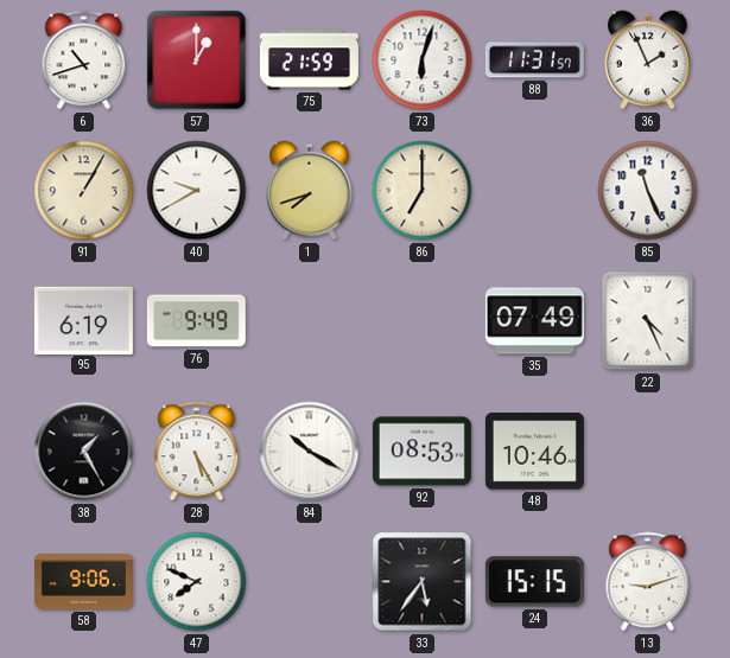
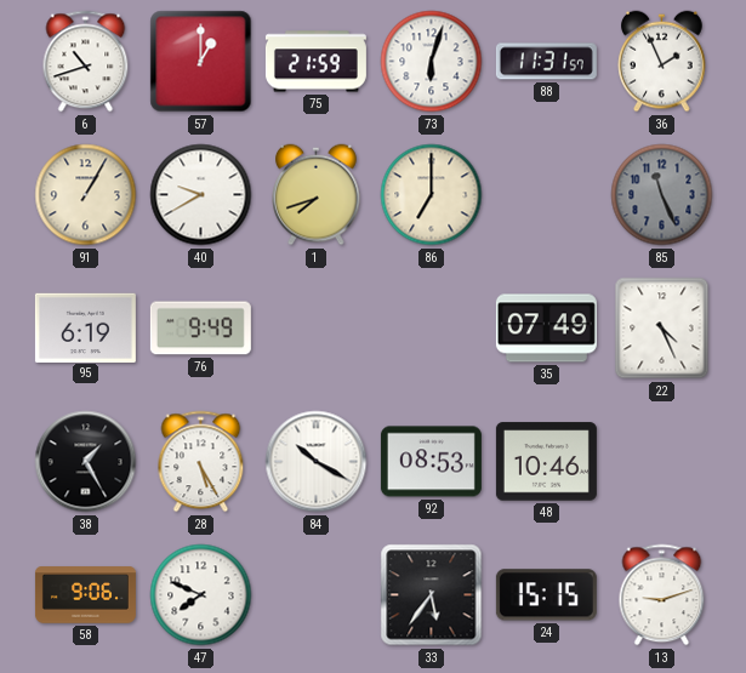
85 dial: white -> grey (662, 195)
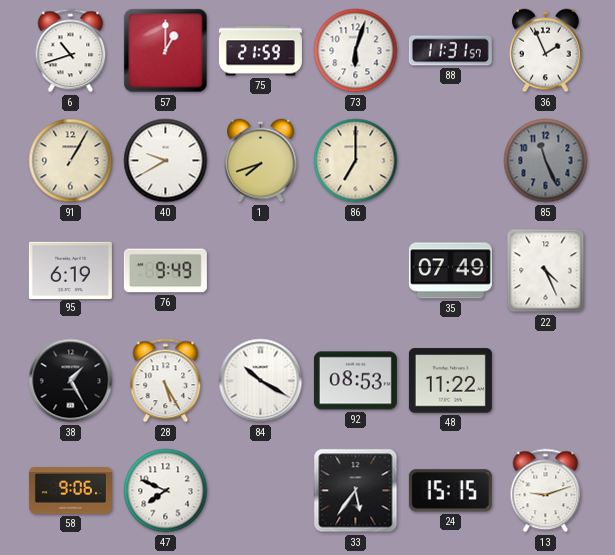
48: 10:46 -> 11:22 (450, 381)
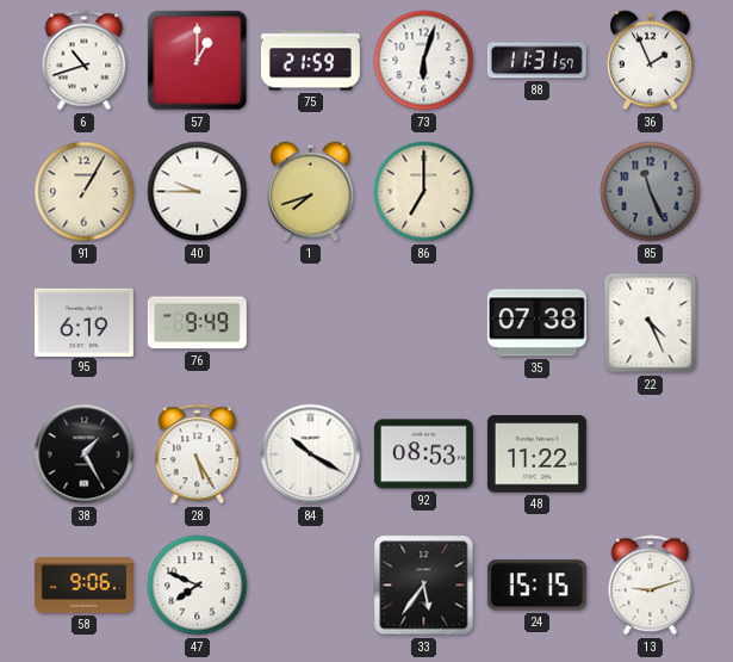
40: 9:40 -> 9:45 (198, 192)
35: 07:49 -> 07:38 (536, 323)
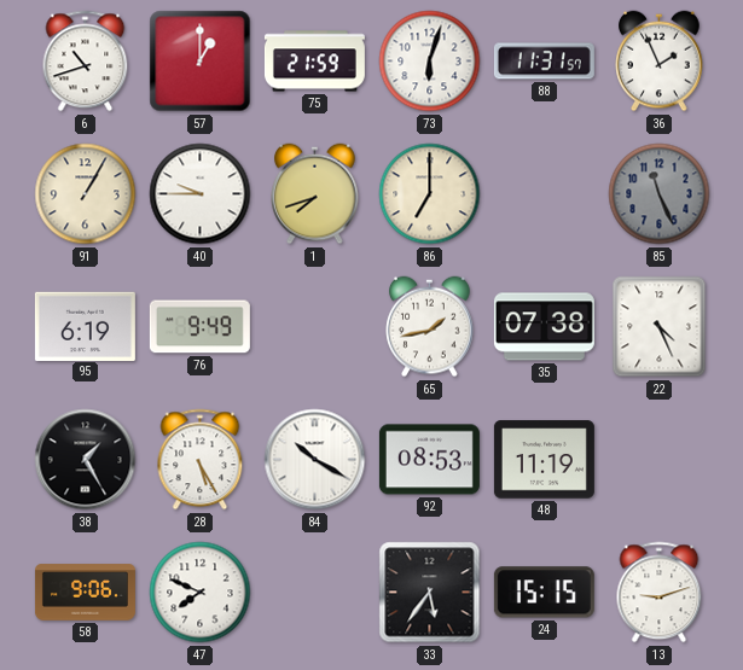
65: none -> 1:43 (430, 327)
48: 11:22 -> 11:19 (544, 460)
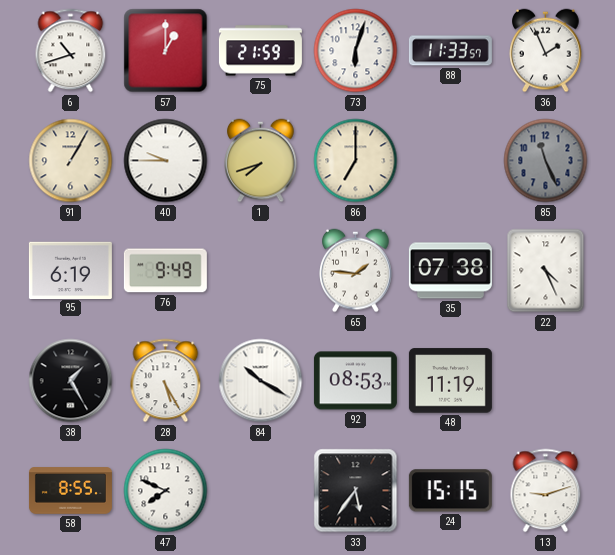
88: 11:31 -> 11:33 (450, 51)
65: 1:43 -> 1:46 (356, 271)
58: 9:06 -> 8:55 (70, 491)
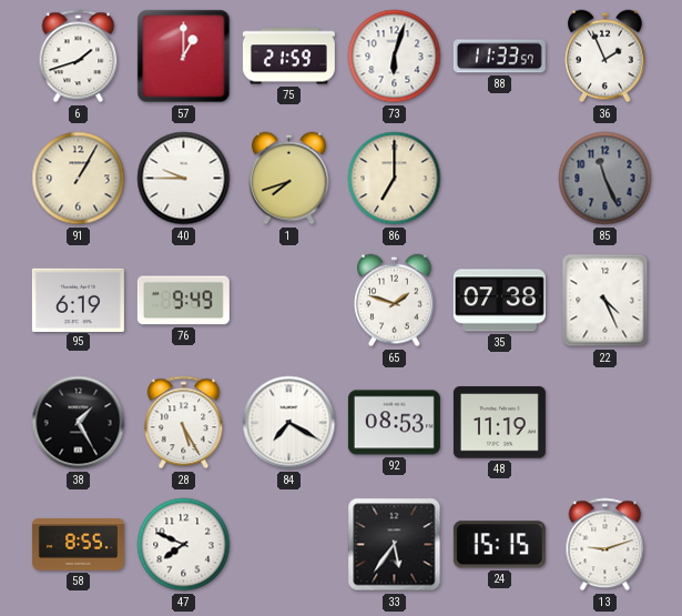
6: 10:42 -> 1:42 (79, 57)
65: 1:46 -> 1:48 (395, 301)
84: 10:20 -> 7:20 (289, 423)
